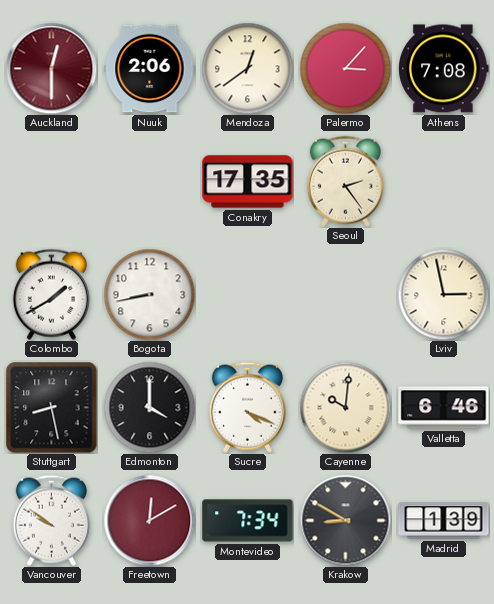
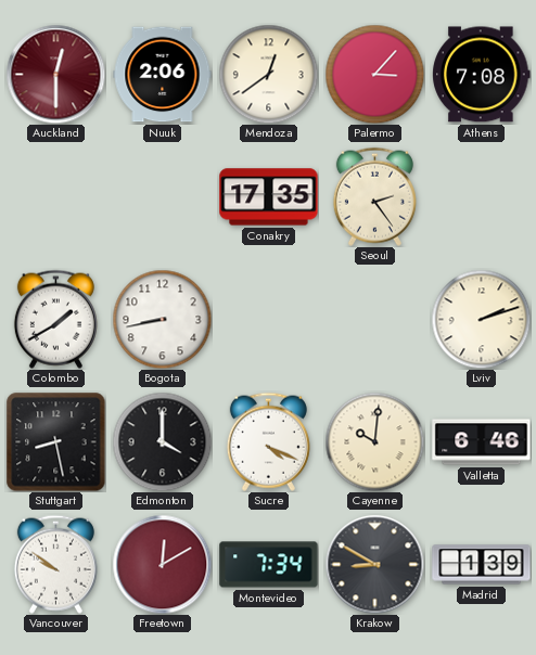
Lviv: 2:58 -> 2:12 (481, 319)
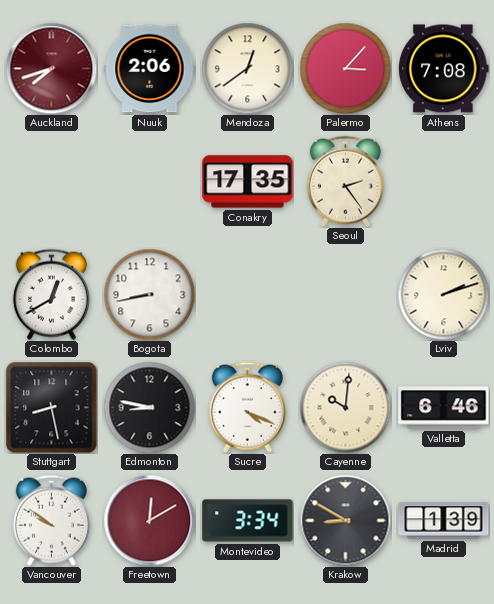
Auckland: 12:30 -> 7:42 (51, 68)
Colombo: 1:40 -> 12:40 (51, 294)
Edmonton: 4:00 -> 8:47 (149, 407)
Montevideo: 7:34 -> 3:34 (248, 521)
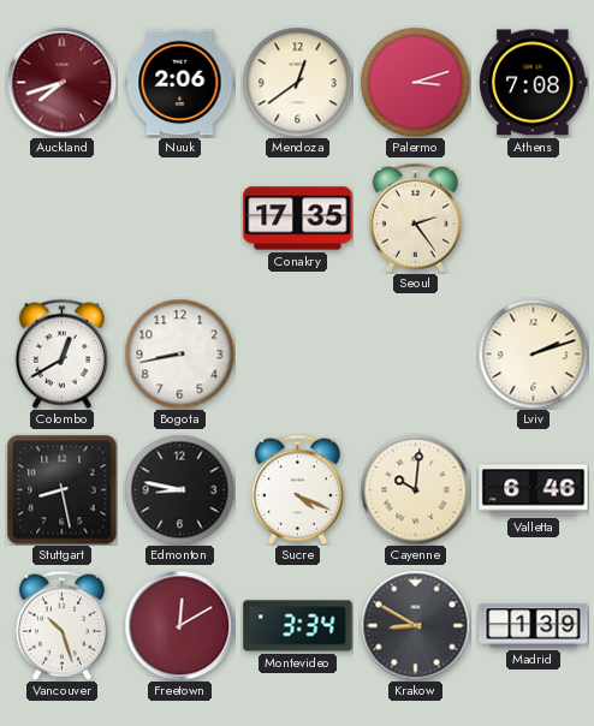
Palermo: 3:07 -> 3:12 (415, 82)
Vancouver: 9:51 -> 10:27 (61, 625)
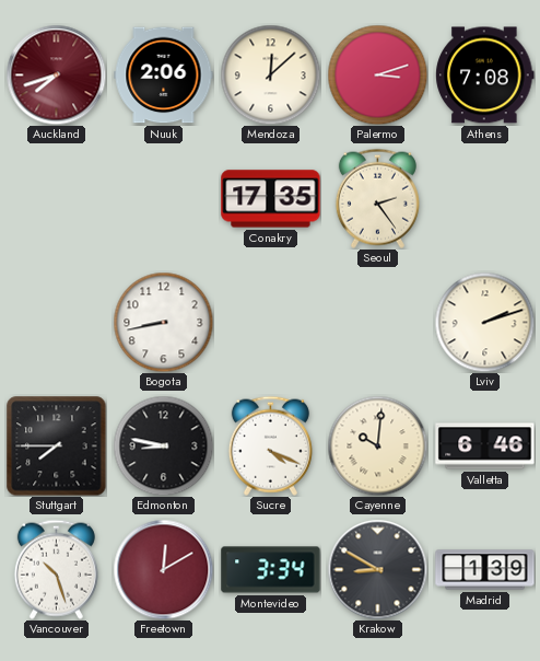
Mendoza: 12:39 -> 12:08 (270, 74)
Colombo: 12:40 -> none (61, 353)
Stuttgart: 8:28 -> 7:45 (57, 447)
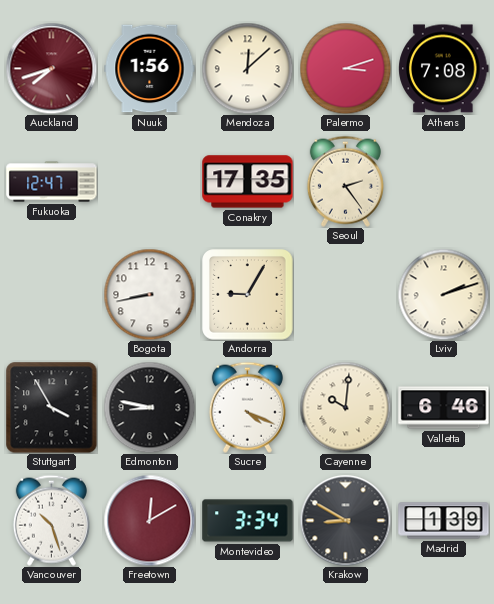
Nuuk: 2:06 -> 1:56 (150, 69)
Fukuoka: none -> 12:47 (52, 182)
Andorra: none -> 9:05 (248, 295)
Stuttgart: 7:45 -> 3:55 (52, 408)
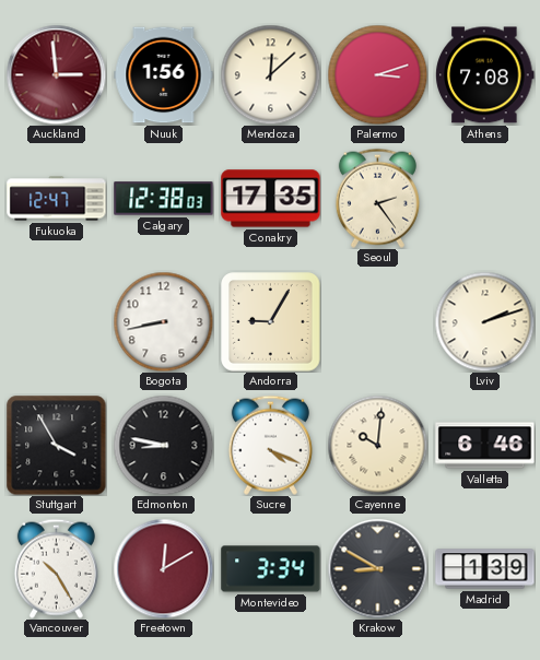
Auckland: 7:42 -> 2:59 (56, 74)
Calgary: none -> 12:38 (164, 199)
Vancouver: 10:27 -> 10:25 (56, 568)
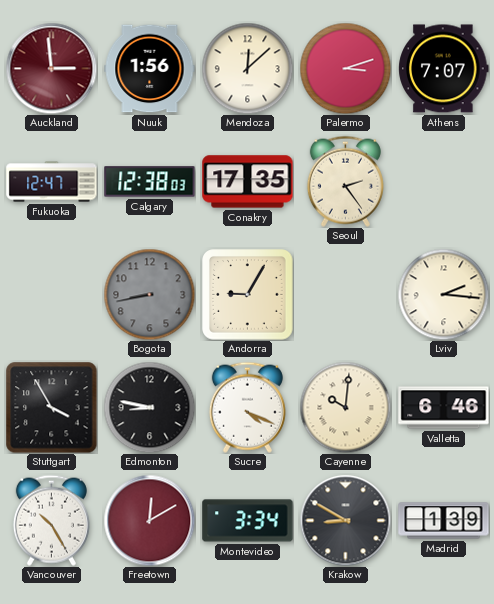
Athens: 7:08 -> 7:07 (444, 69)
Bogota dial: white -> grey (149, 294)
Lviv: 2:12 -> 2:16 (443, 294)
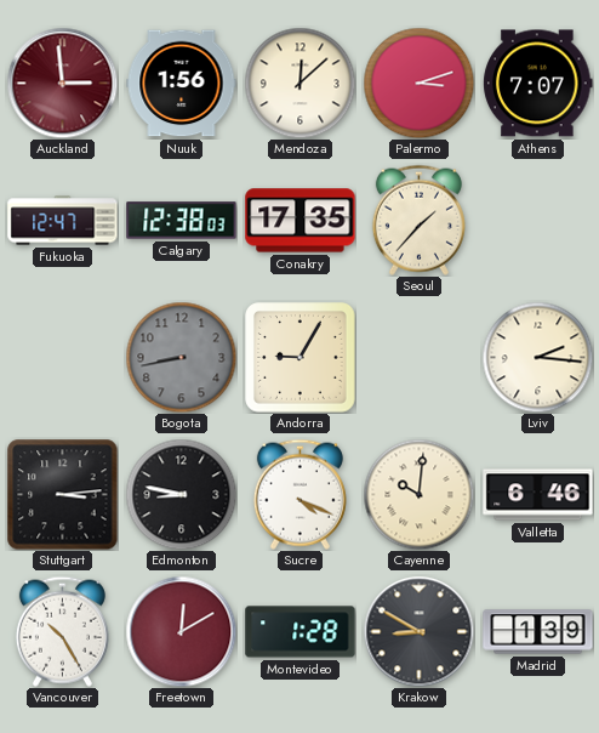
Seoul: 2:24 -> 1:37 (418, 220)
Stuttgart: 3:55 -> 3:14 (63, 495)
Montevideo: 3:34 -> 1:28 (301, 632)
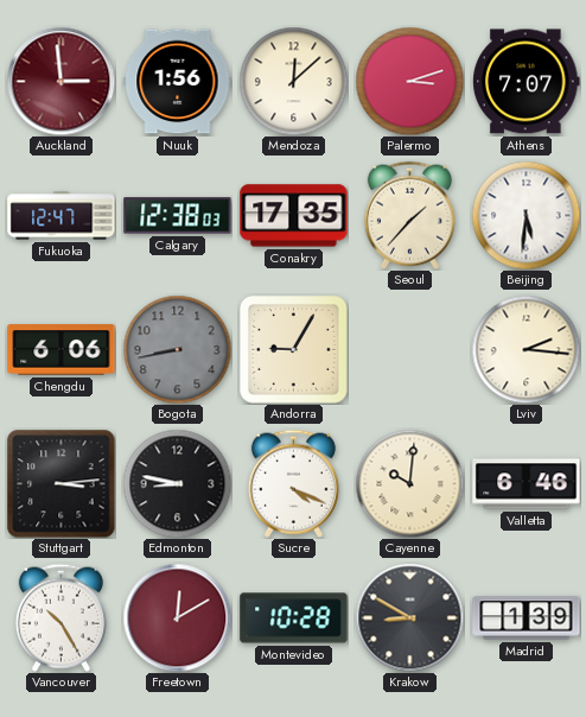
Beijing: none -> 5:31 (526, 215)
Chengdu: none -> 6:06 (62, 350)
Montevideo: 1:28 -> 10:28 (294, 618)
